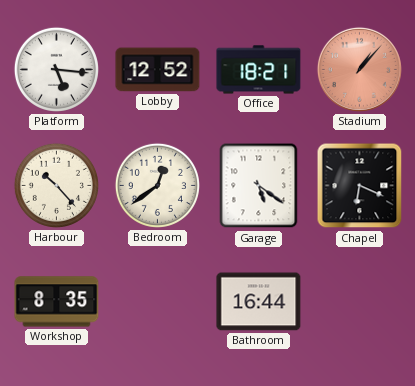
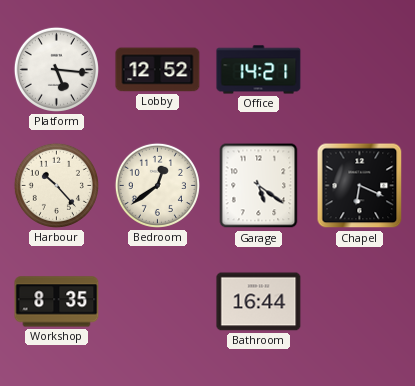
Office: 18:21 -> 14:21 (259, 70)
Stadium: 1:07 -> none (359, 69)
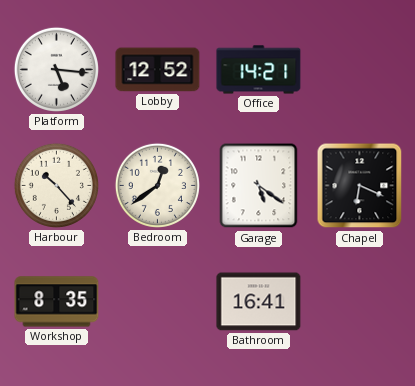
Bathroom: 16:44 -> 16:41 (259, 302)
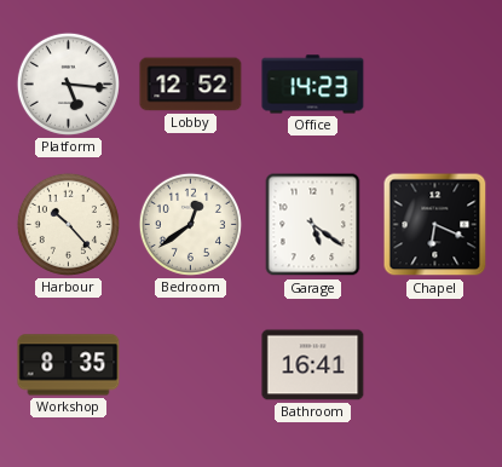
Office: 14:21 -> 14:23 (313, 85)
